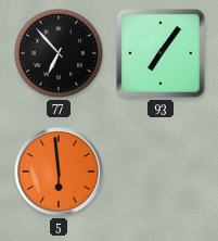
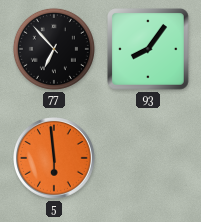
93: 7:06 -> 8:06 (149, 50)
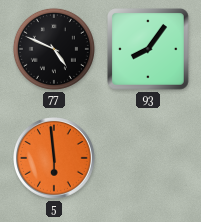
77: 6:53 -> 4:49 (54, 49)
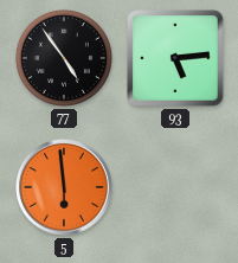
77: 4:49 -> 4:54 (64, 58)
93: 8:06 -> 5:14 (176, 59)
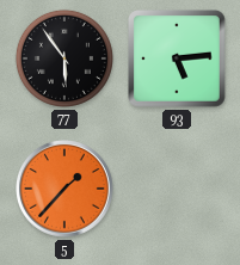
77: 4:54 -> 5:54 (64, 58)
5: 5:59 -> 1:37 (66, 190)
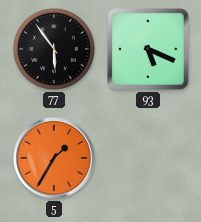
93: 5:14 -> 5:19 (149, 50)
5: 1:37 -> 1:35 (55, 159)
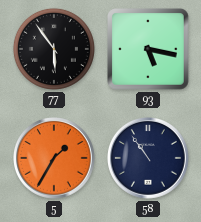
93: 5:19 -> 5:17 (149, 50)
58: none -> 10:54 (149, 159)
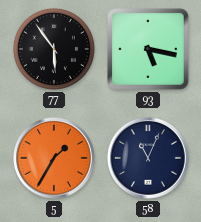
58: 10:54 -> 11:04 (149, 159)
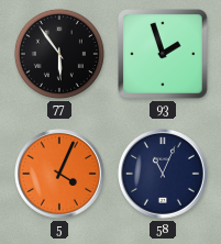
93: 5:17 -> 1:57 (164, 55)
5: 1:35 -> 4:04 (60, 175)
